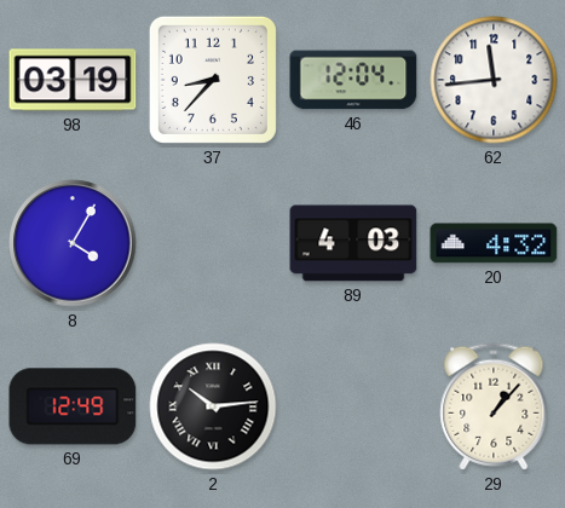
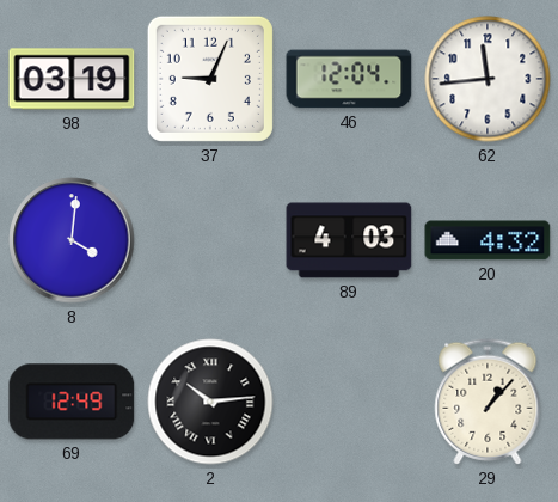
37: 8:37 -> 9:04 (210, 79)
8: 4:05 -> 4:01 (72, 240)
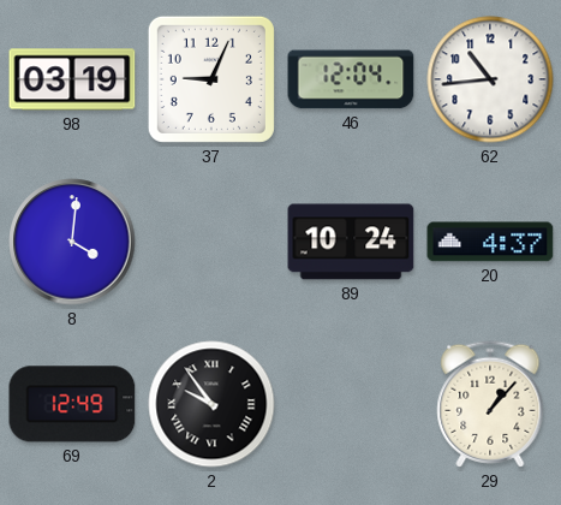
62: 11:44 -> 10:44 (490, 79)
89: 4:03 -> 10:24 (351, 242)
20: 4:32 -> 4:37 (490, 242)
2: 10:14 -> 9:54 (211, 404)
